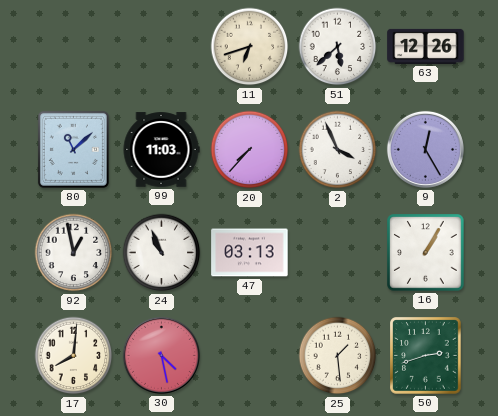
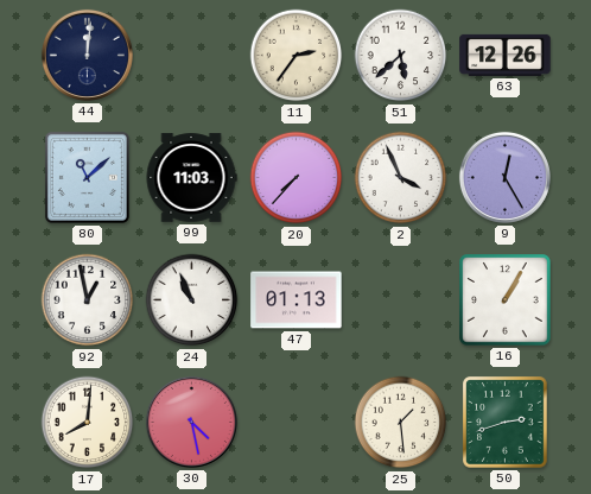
44: none -> 12:01 (87, 55)
11: 6:42 -> 2:36 (297, 56)
47: 03:13 -> 01:13 (297, 300)
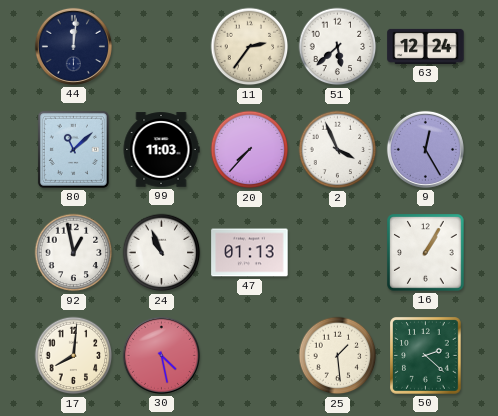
63: 12:26 -> 12:24 (426, 46)
50: 2:42 -> 2:22 (426, 356)
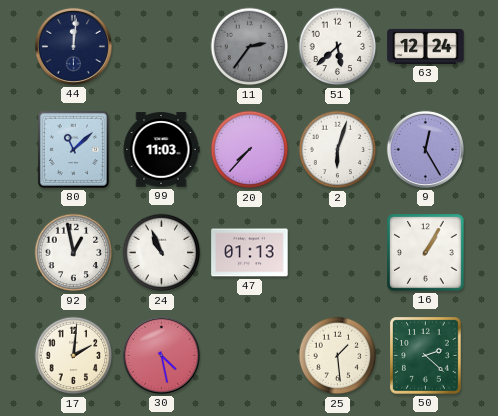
11 dial: cream -> grey (250, 47)
2: 3:56 -> 6:03 (338, 150)
17: 8:01 -> 2:01 (74, 356)
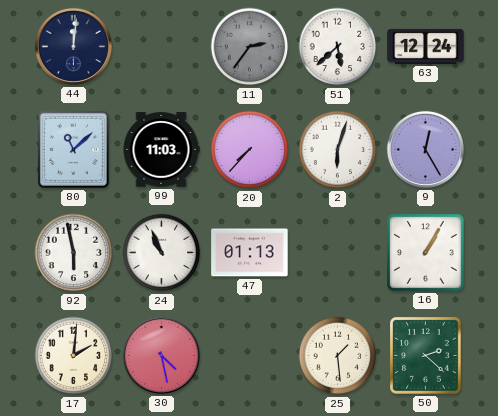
92: 12:58 -> 5:58 (74, 253)
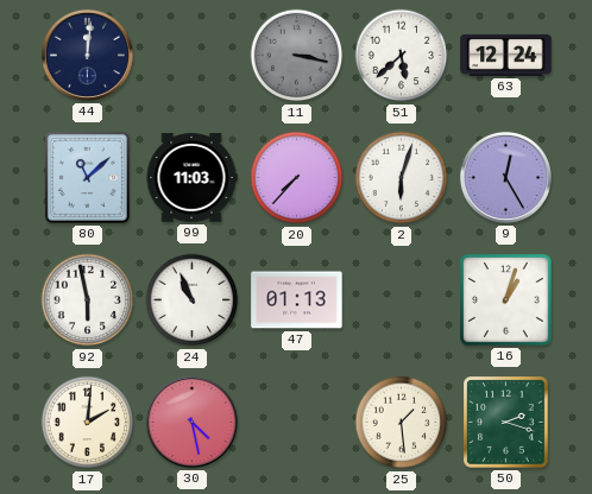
11: 2:36 -> 3:17 (297, 56)
16: 1:05 -> 1:03 (506, 300)
50: 2:22 -> 2:18 (506, 423)
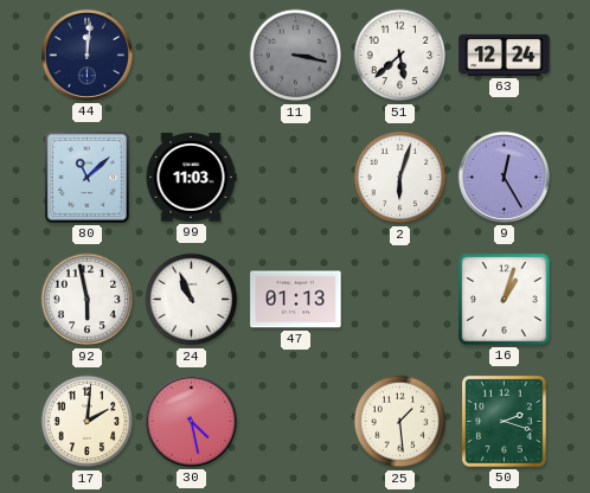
20: 7:37 -> none (297, 178)
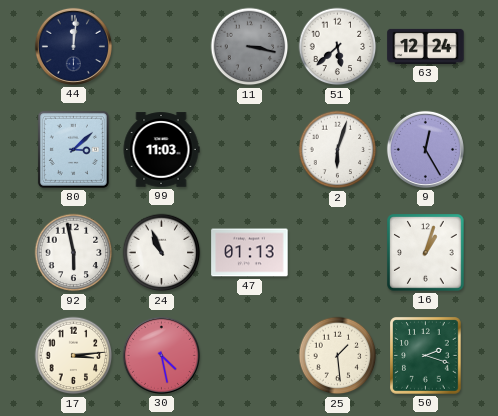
80: 11:08 -> 3:08 (73, 149)
17: 2:01 -> 3:14 (74, 356)
